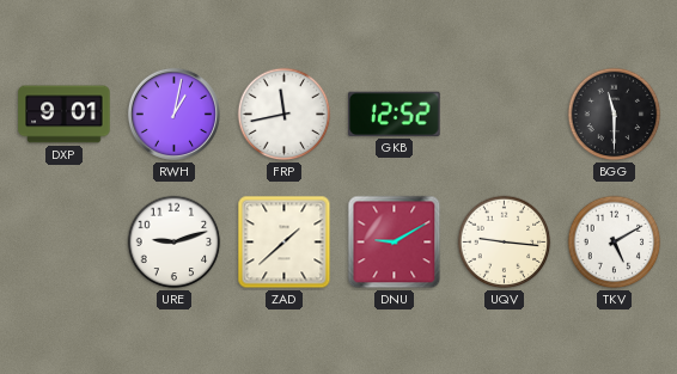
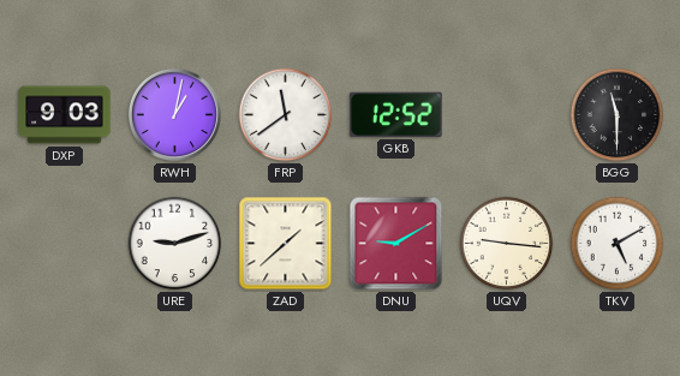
DXP: 9:01 -> 9:03 (65, 115)
FRP: 11:43 -> 11:39 (286, 115)
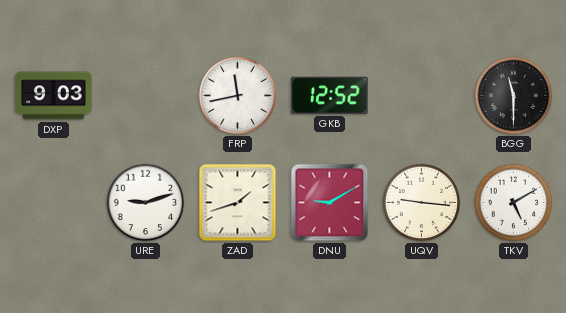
RWH: 1:02 -> none (174, 114)
FRP: 11:39 -> 11:43 (238, 96)
ZAD: 1:38 -> 1:42 (238, 203)
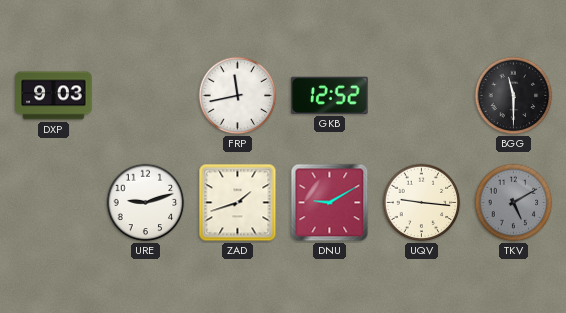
TKV dial: white -> grey (514, 203)
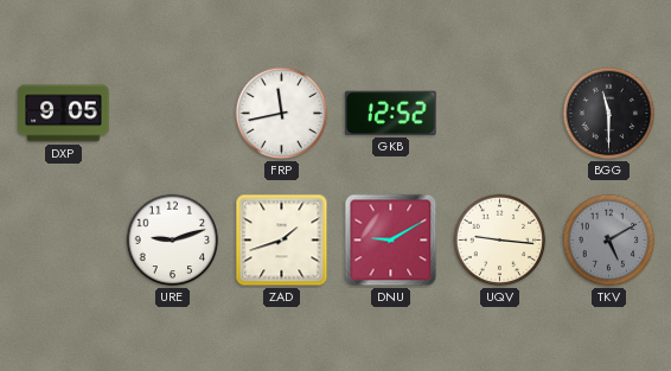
DXP: 9:03 -> 9:05 (64, 114)
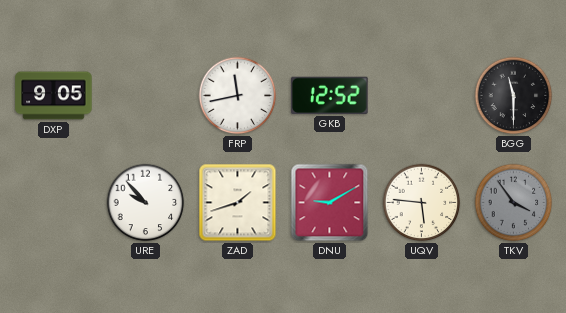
URE: 9:12 -> 9:53 (146, 203)
UQV: 9:16 -> 5:46 (422, 203)
TKV: 5:10 -> 3:54 (514, 203)
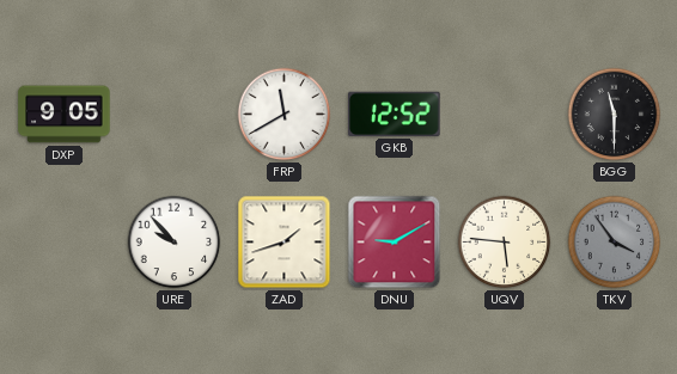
FRP: 11:43 -> 11:40 (285, 115)
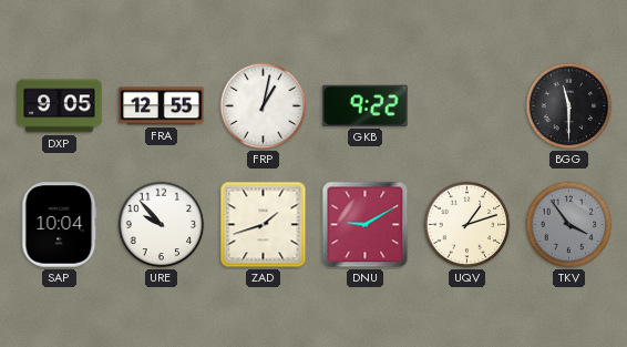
FRA: none -> 12:55 (162, 106)
FRP: 11:40 -> 1:02 (264, 106)
GKB: 12:52 -> 9:22 (366, 105)
SAP: none -> 10:04 (60, 225)
UQV: 5:46 -> 1:12 (467, 225)
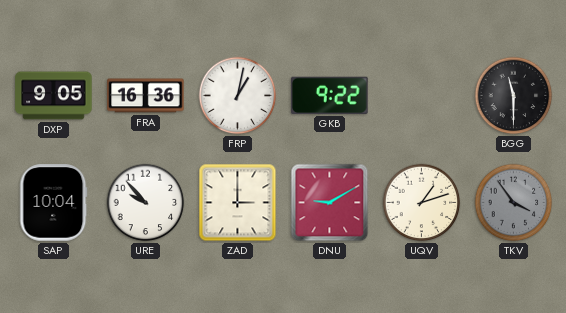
FRA: 12:55 -> 16:36 (146, 96)
ZAD: 1:42 -> 3:00 (238, 203)
